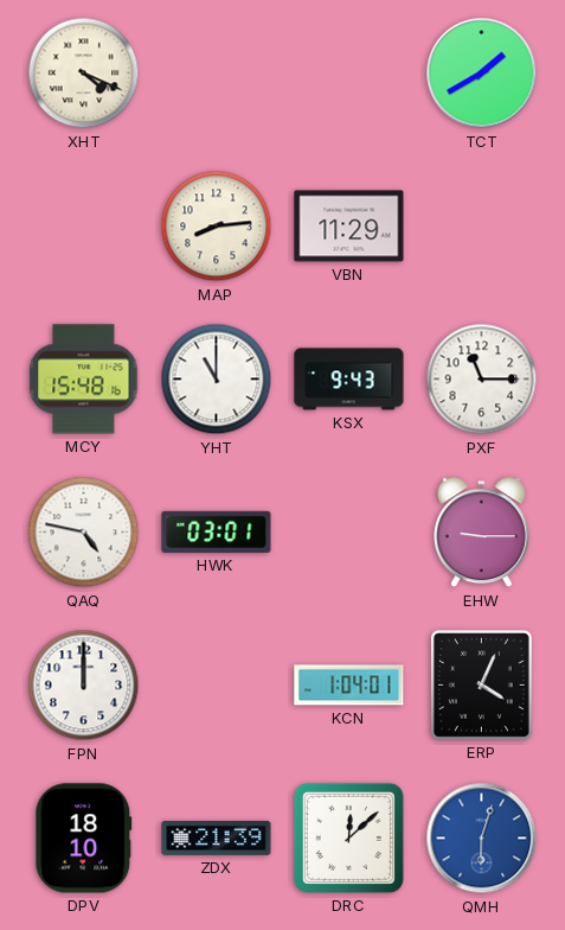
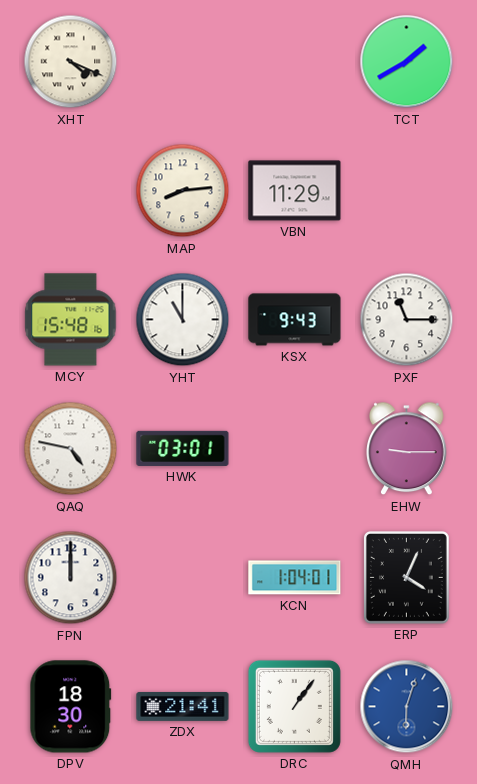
DPV: 18:10 -> 18:30 (71, 707)
ZDX: 21:39 -> 21:41 (183, 706)
DRC: 12:08 -> 1:06 (294, 706)
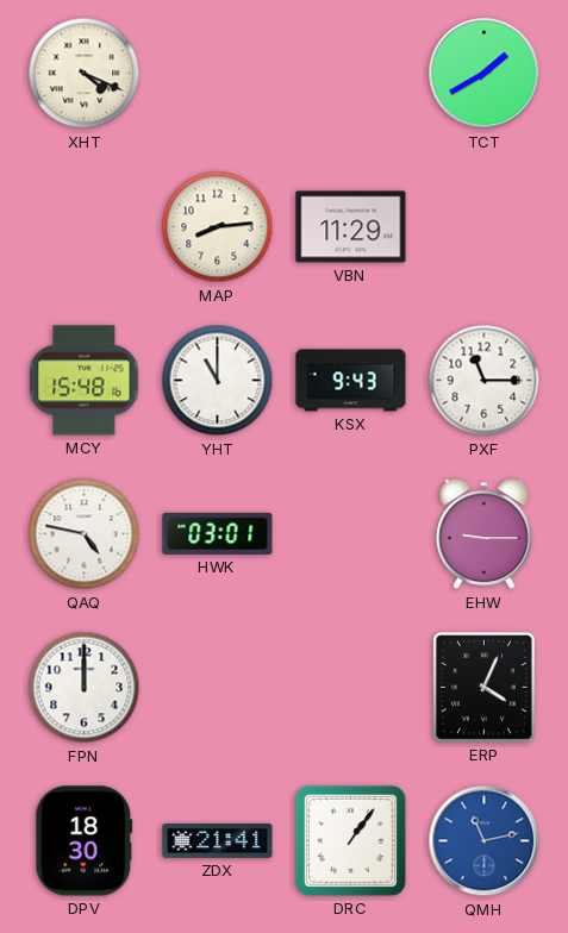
KCN: 1:04 -> none (295, 578)
QMH: 6:03 -> 11:13 (485, 841)
